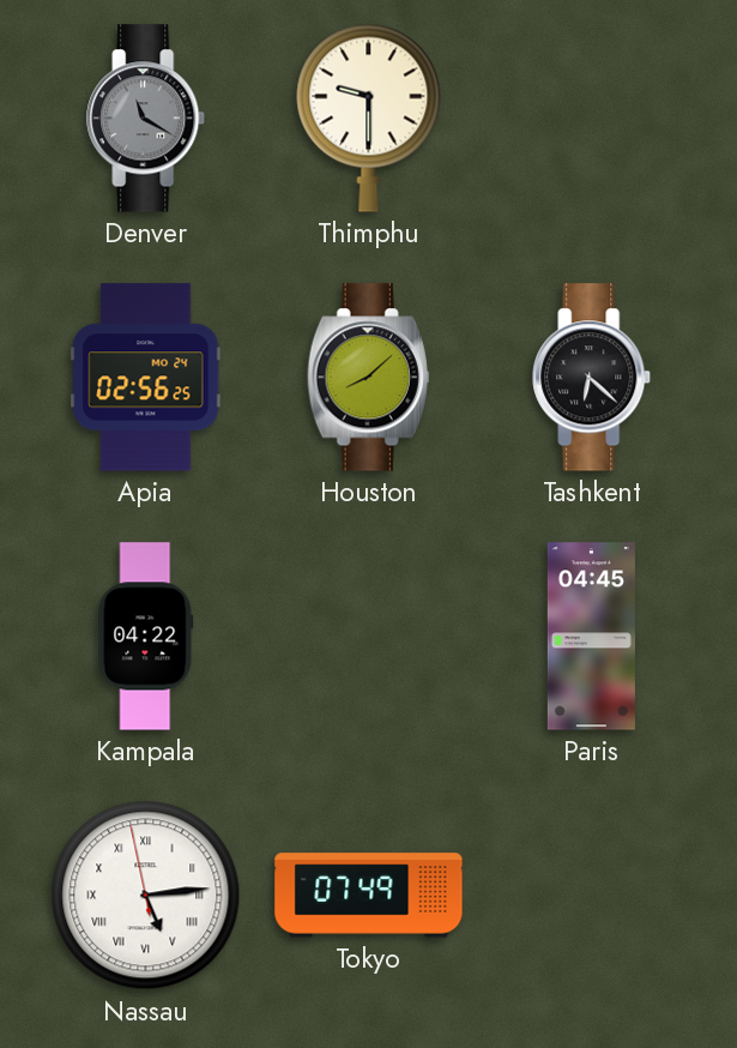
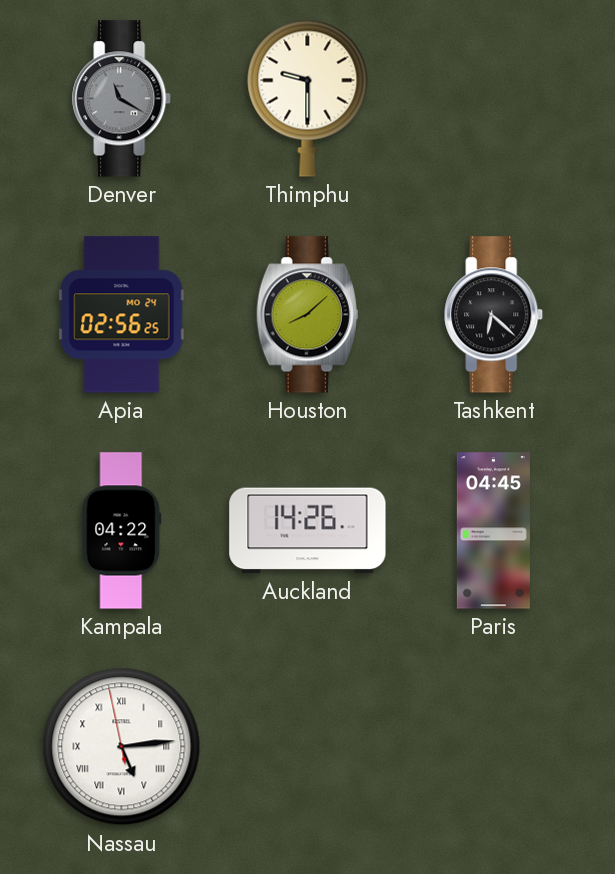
Auckland: none -> 14:26 (308, 531)
Tokyo: 07:49 -> none (369, 896)
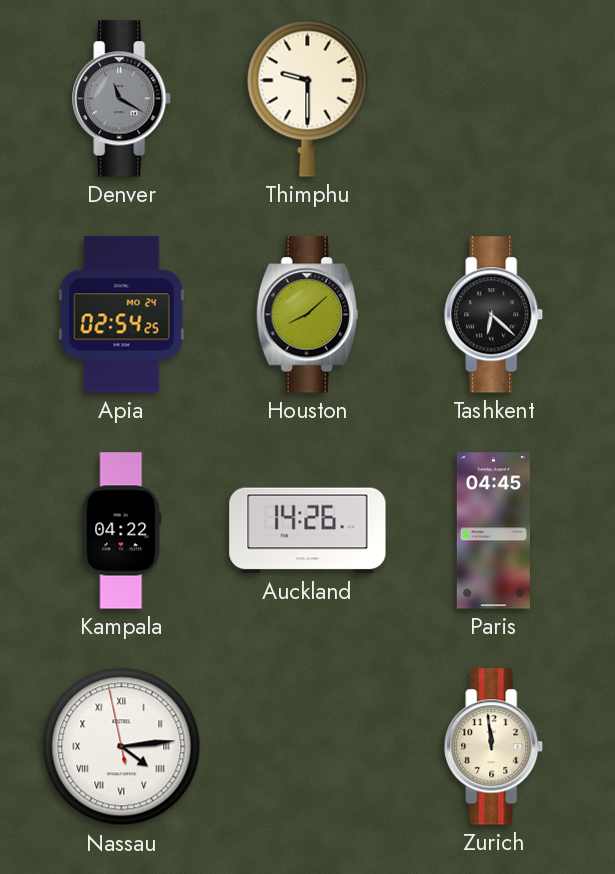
Apia: 02:56 -> 02:54 (122, 315)
Nassau: 5:13 -> 4:13 (122, 747)
Zurich: none -> 11:59 (494, 747)
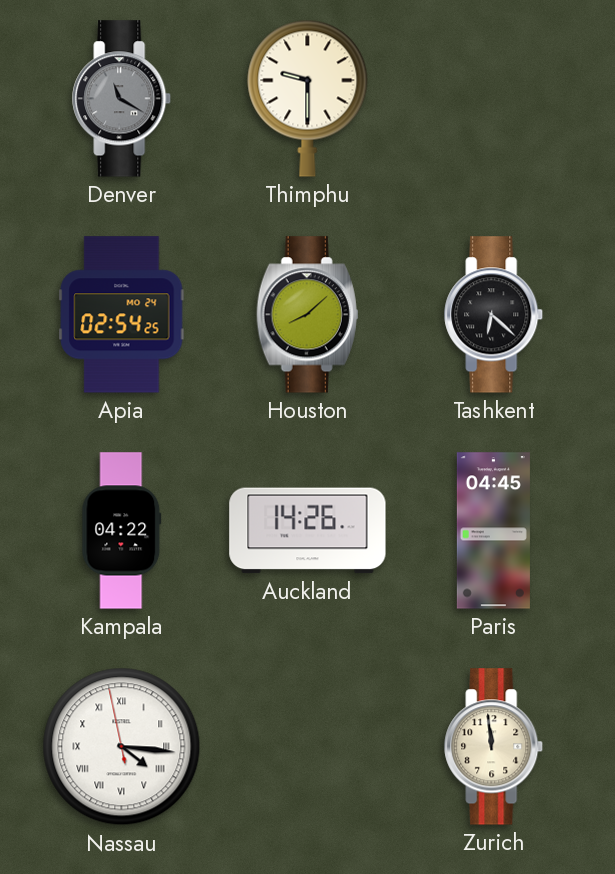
Nassau: 4:13 -> 4:15 (122, 747)
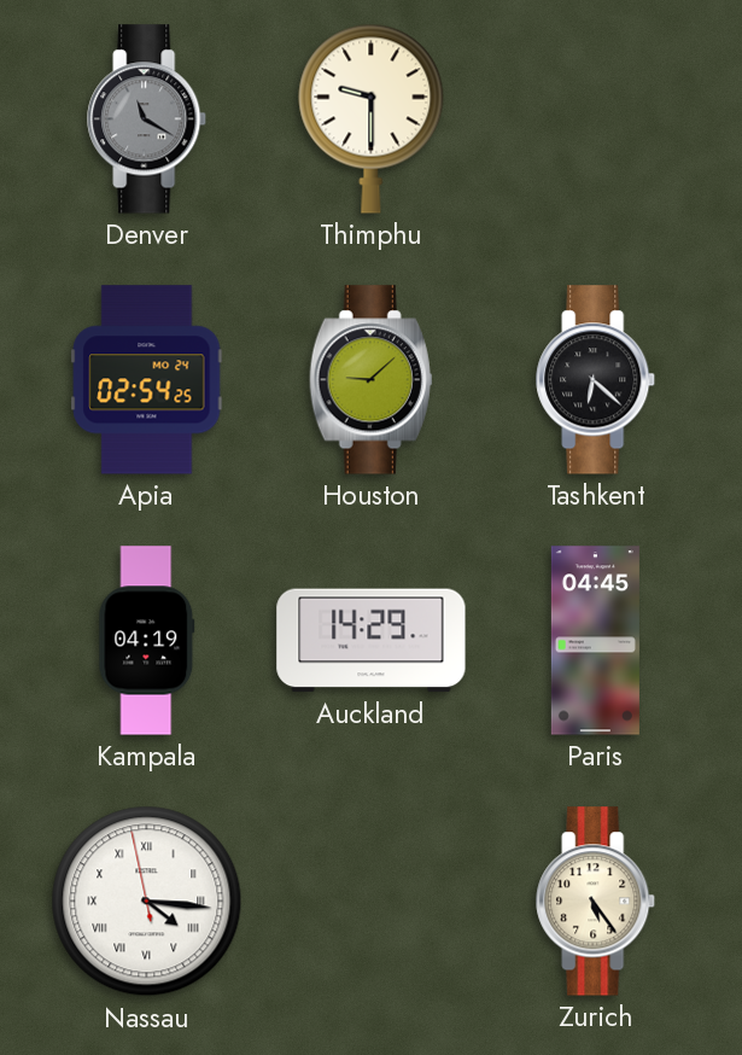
Houston: 8:08 -> 9:08 (372, 380)
Kampala: 04:22 -> 04:19 (147, 641)
Auckland: 14:26 -> 14:29 (372, 641)
Zurich: 11:59 -> 5:24 (596, 902)
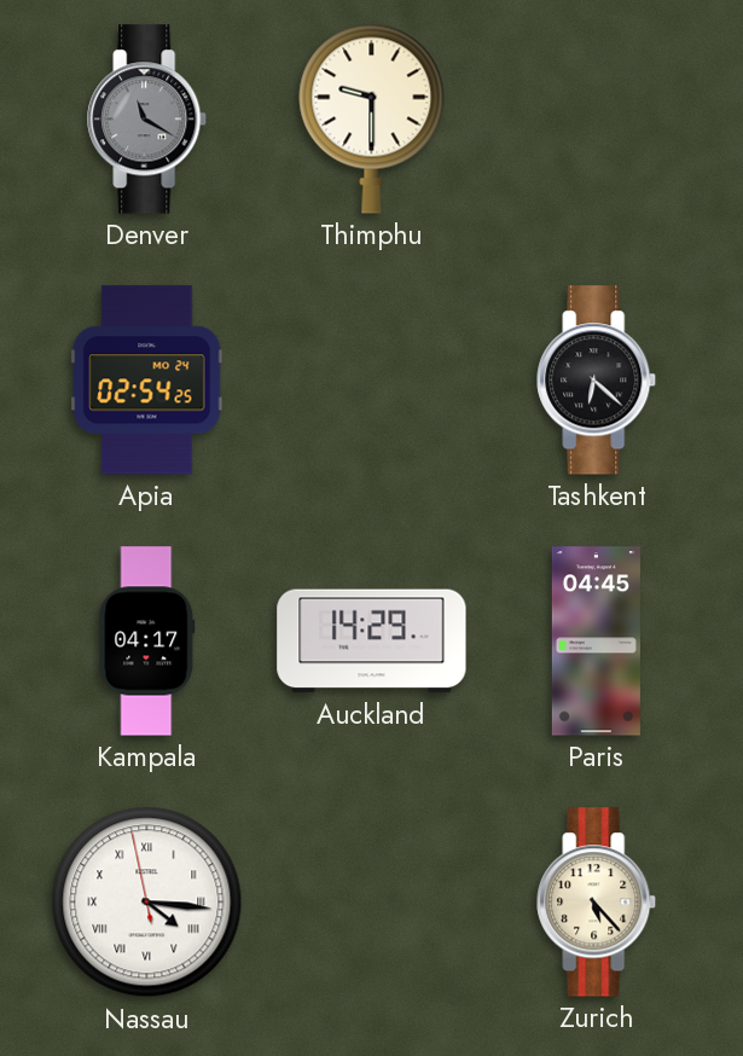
Houston: 9:08 -> none (372, 380)
Kampala: 04:19 -> 04:17 (147, 642)
Zurich: 5:24 -> 5:23 (597, 903)
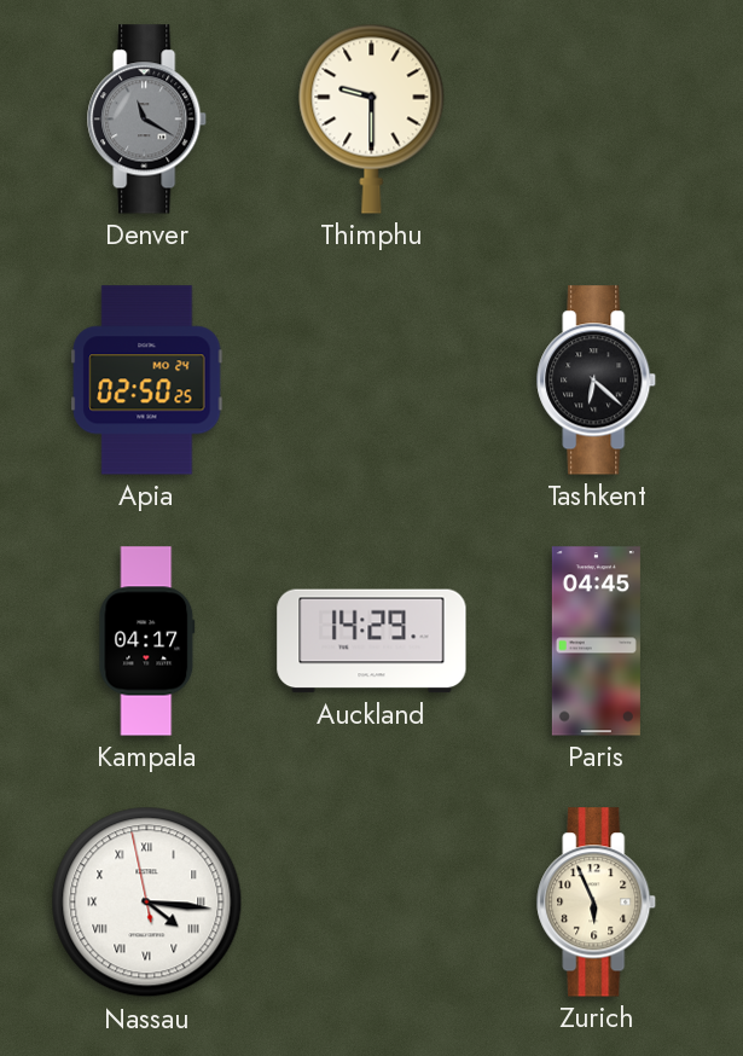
Apia: 02:54 -> 02:50 (147, 381)
Zurich: 5:23 -> 5:56 (597, 903)
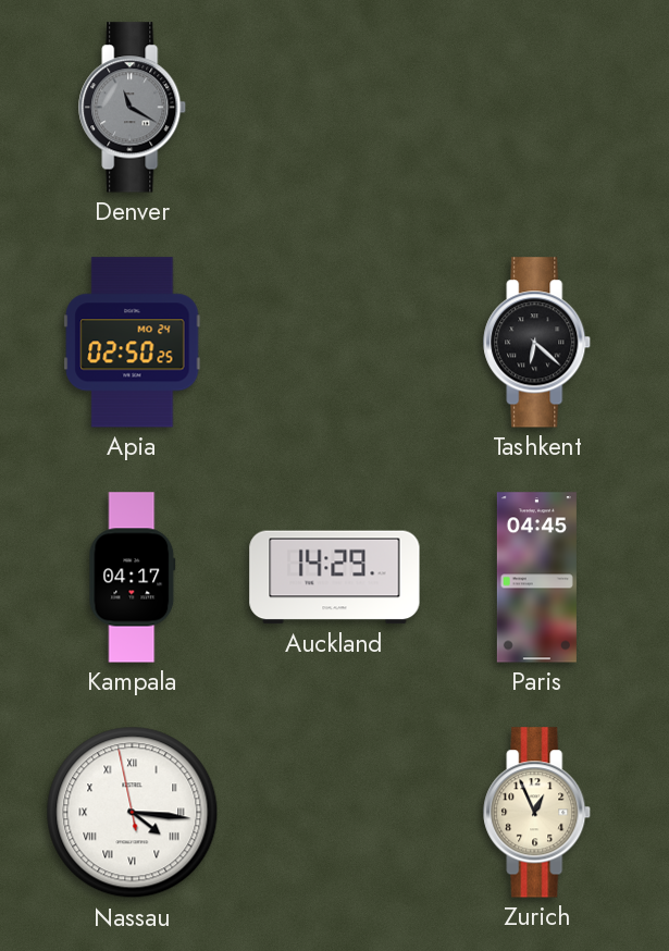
Thimphu: 9:30 -> none (372, 118)
Zurich: 5:56 -> 12:56 (537, 813)
